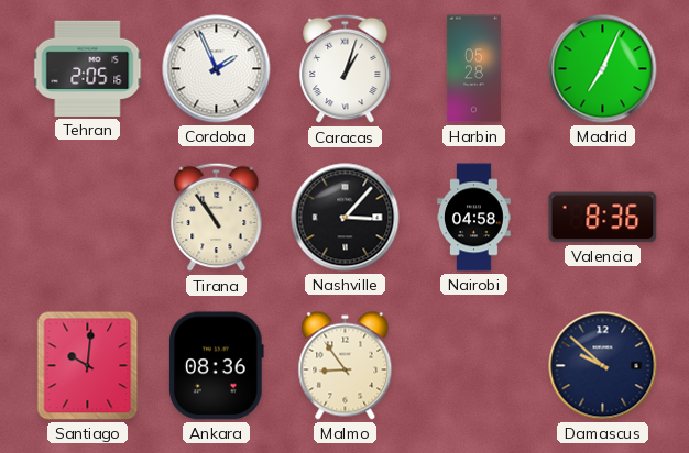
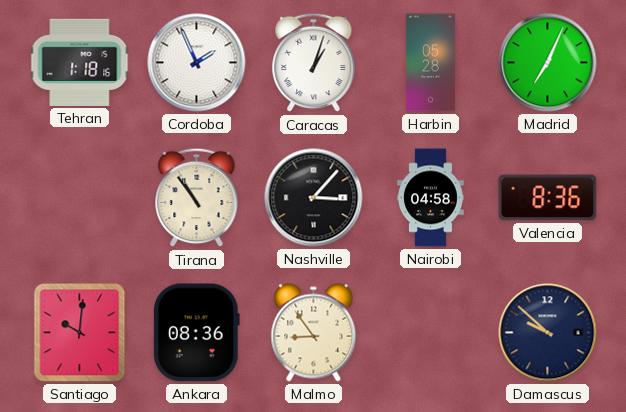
Tehran: 2:05 -> 1:18 (80, 62)
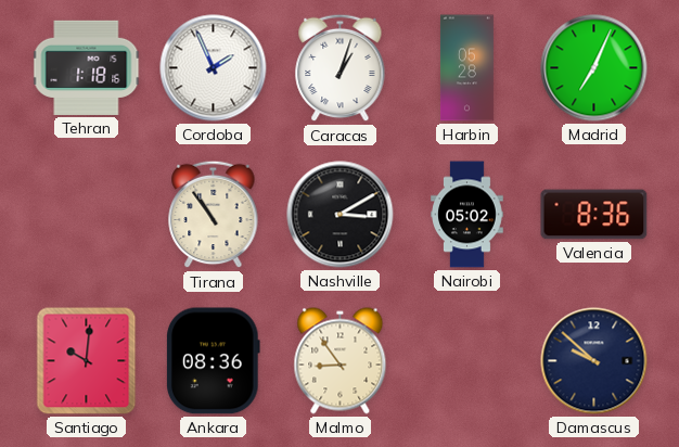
Nashville: 3:07 -> 3:10 (341, 215)
Nairobi: 04:58 -> 05:02 (467, 215)
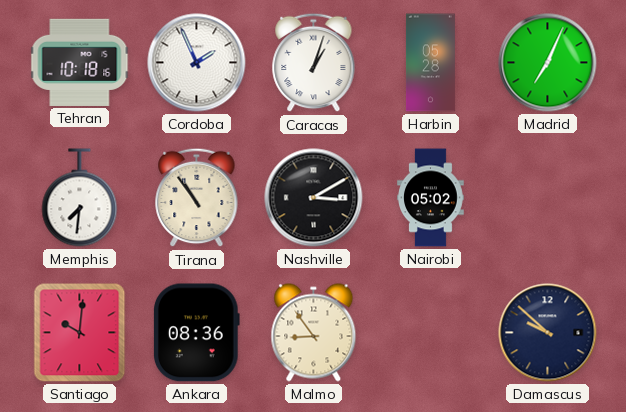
Tehran: 1:18 -> 10:18 (80, 62)
Memphis: none -> 7:31 (80, 198)
Valencia: 8:36 -> none (594, 215)
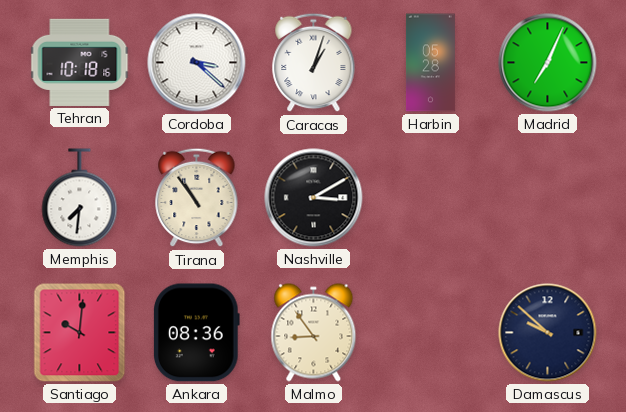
Cordoba: 1:56 -> 3:22 (197, 63)
Nairobi: 05:02 -> none (431, 198)
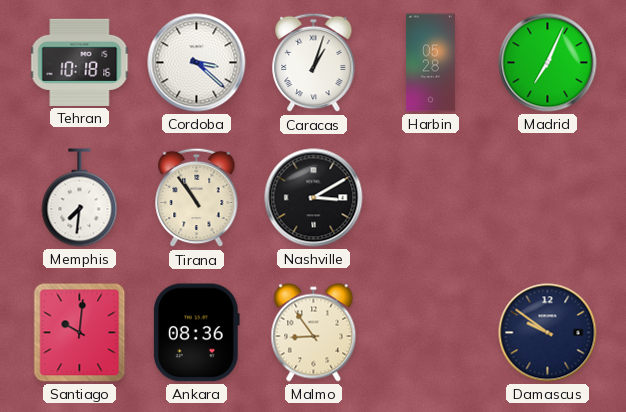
Damascus: 9:52 -> 9:51 (548, 333)
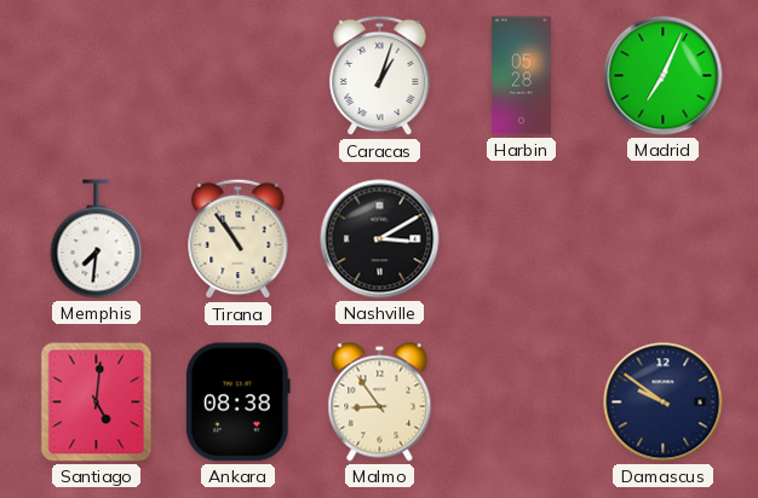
Tehran: 10:18 -> none (80, 62)
Cordoba: 3:22 -> none (197, 63)
Santiago: 10:01 -> 5:01 (97, 403)
Ankara: 08:36 -> 08:38 (237, 403)
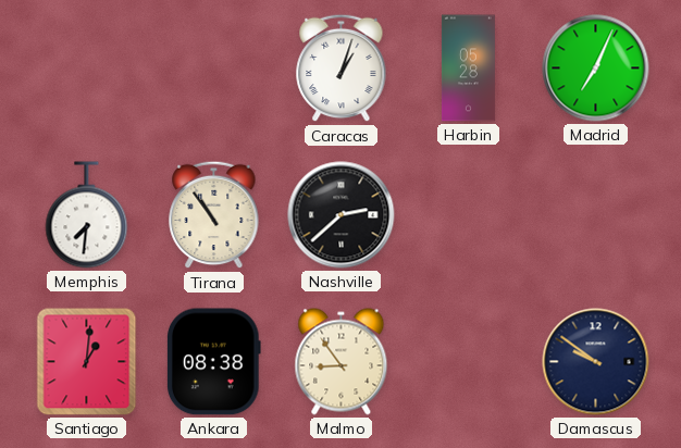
Nashville: 3:10 -> 2:38 (342, 215)
Santiago: 5:01 -> 1:01 (87, 362)
